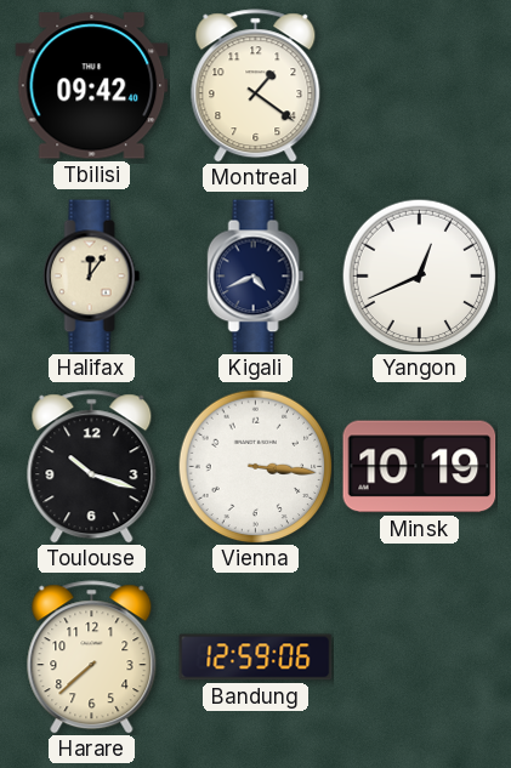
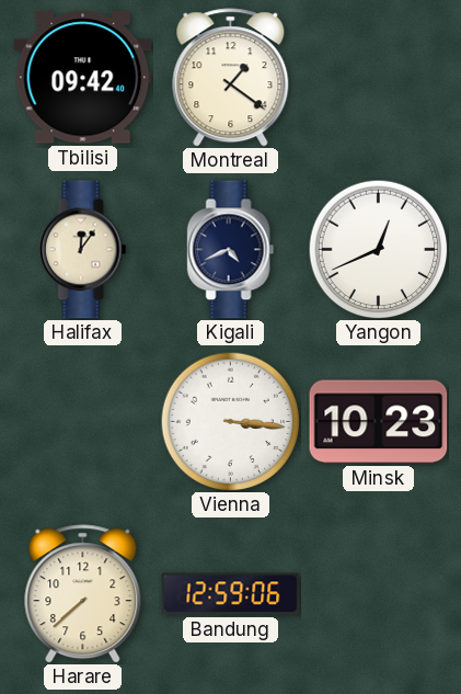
Toulouse: 10:18 -> none (92, 467)
Minsk: 10:19 -> 10:23 (379, 422)
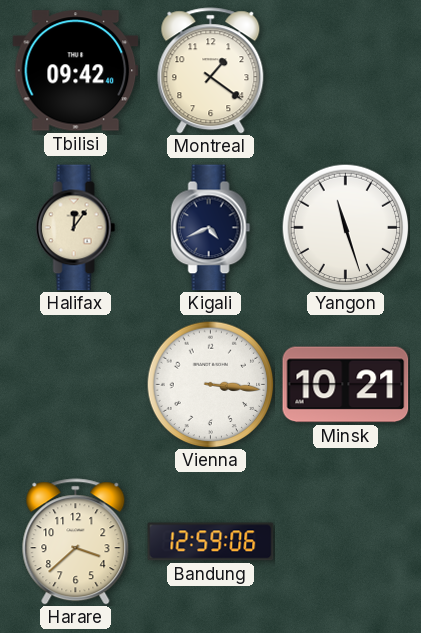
Yangon: 12:41 -> 11:27 (345, 227)
Minsk: 10:23 -> 10:21 (346, 385)
Harare: 7:38 -> 3:38 (76, 542)
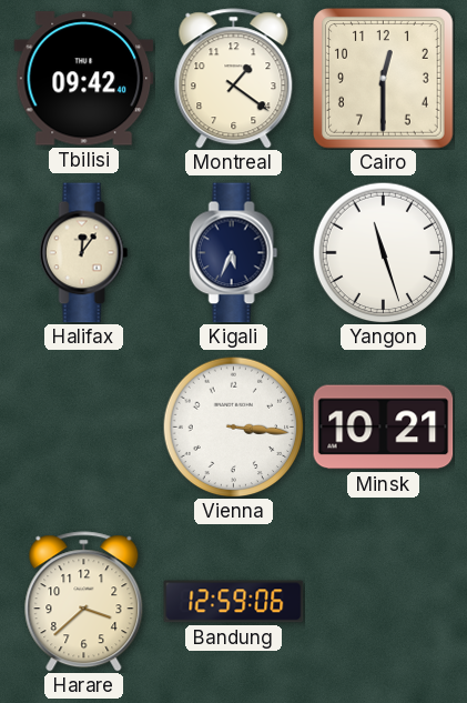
Cairo: none -> 12:30 (384, 79)
Kigali: 4:41 -> 5:34 (234, 253)
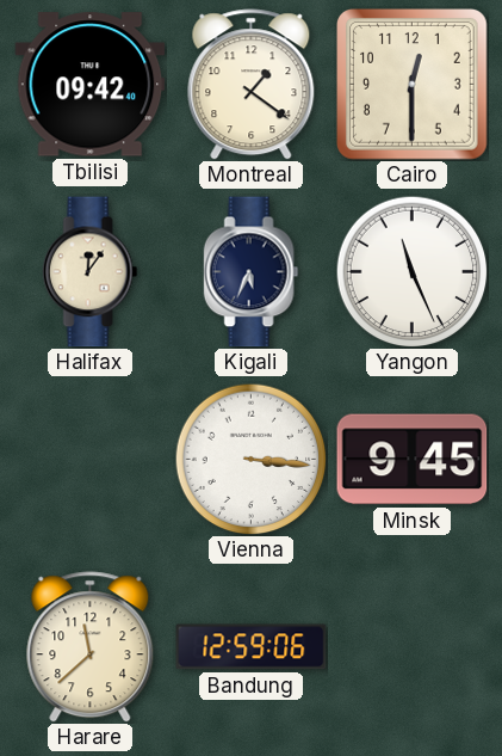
Yangon: 11:27 -> 11:26 (411, 271)
Minsk: 10:21 -> 9:45 (413, 460)
Harare: 3:38 -> 11:38 (91, 647)
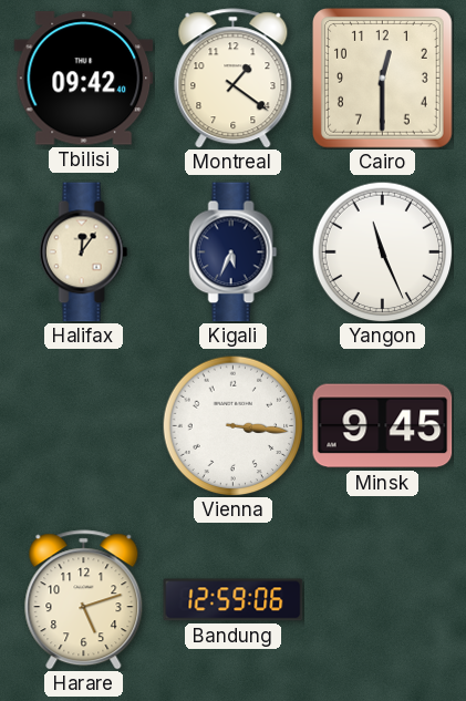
Harare: 11:38 -> 5:12 (84, 600)
